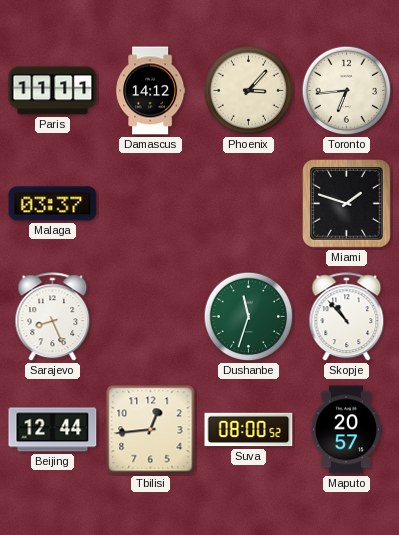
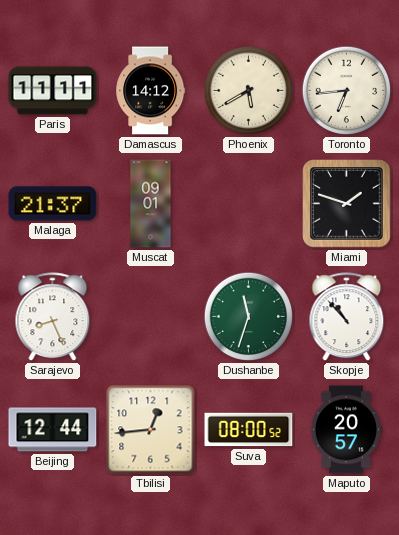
Phoenix: 3:07 -> 5:40 (249, 91)
Malaga: 03:37 -> 21:37 (53, 204)
Muscat: none -> 09:01 (151, 204)
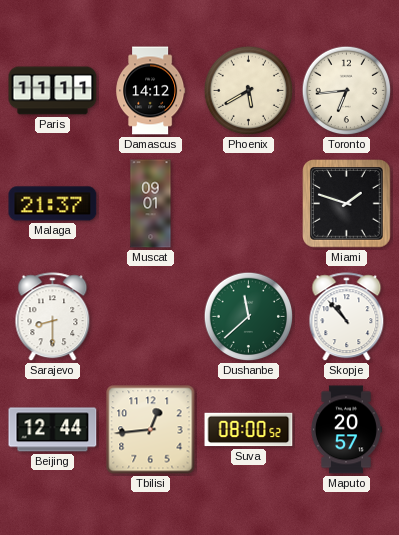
Sarajevo: 8:26 -> 8:30 (53, 317)
Dushanbe: 11:33 -> 11:38 (249, 317)
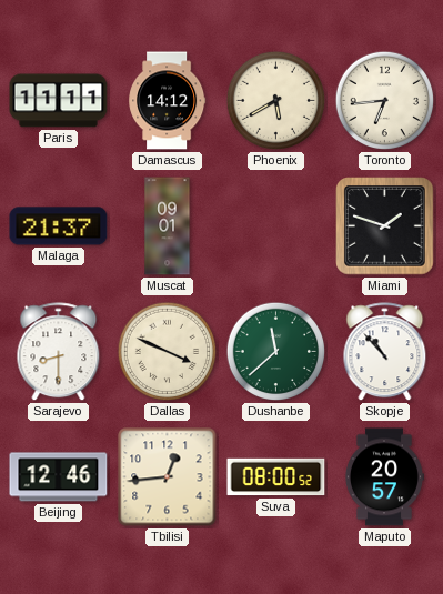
Dallas: none -> 3:49 (168, 352)
Beijing: 12:44 -> 12:46 (59, 477)
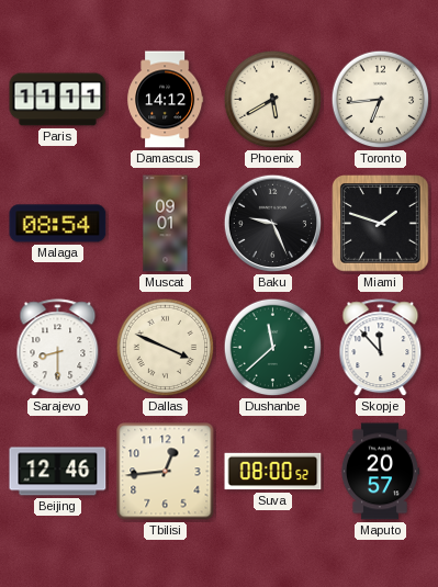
Malaga: 21:37 -> 08:54 (58, 224)
Baku: none -> 9:26 (273, 224)
Skopje: 10:53 -> 11:53 (381, 348)
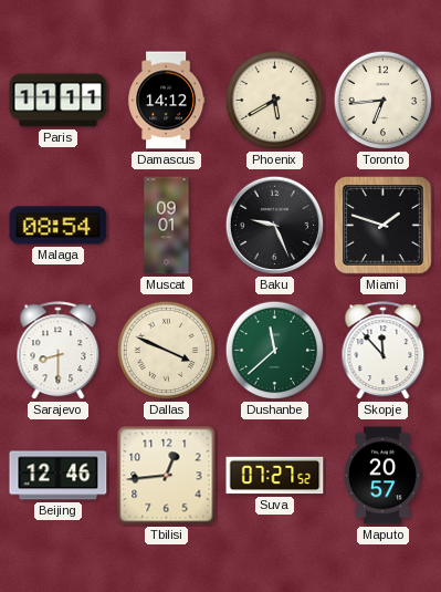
Suva: 08:00 -> 07:27 (275, 476)
